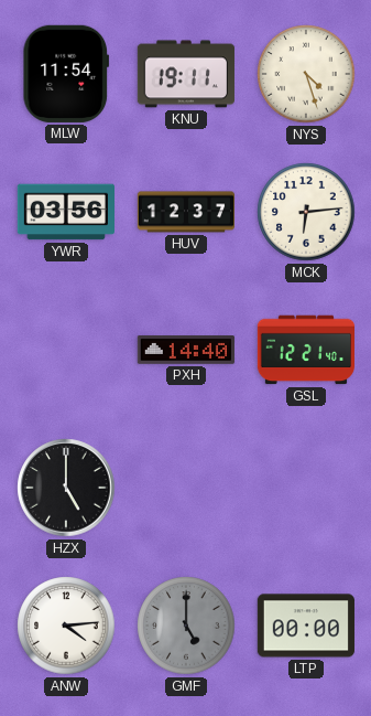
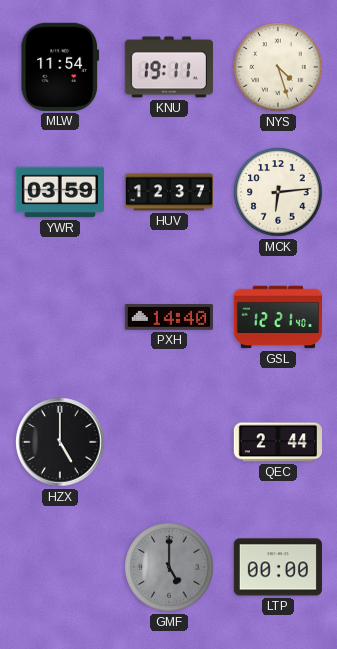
YWR: 03:56 -> 03:59 (59, 192)
QEC: none -> 2:44 (277, 442)
ANW: 4:14 -> none (66, 626)
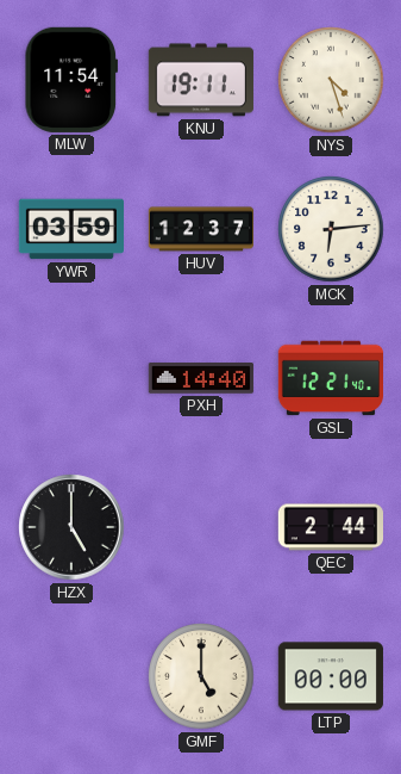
GMF dial: grey -> cream (201, 676)
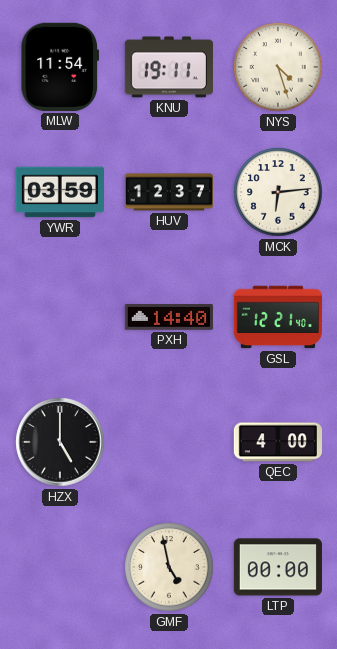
QEC: 2:44 -> 4:00 (277, 442)
GMF: 5:00 -> 4:58 (169, 567)
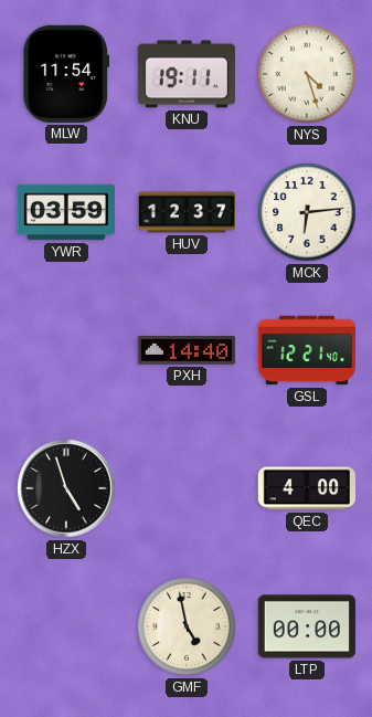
HZX: 5:00 -> 4:57 (66, 488)
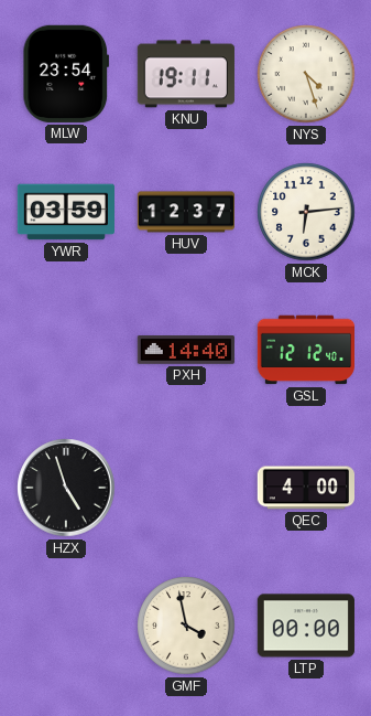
MLW: 11:54 -> 23:54 (66, 74)
GSL: 12:21 -> 12:12 (305, 350)
GMF: 4:58 -> 3:58 (186, 626)
